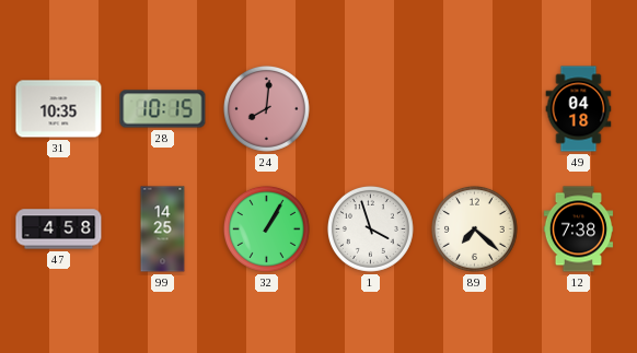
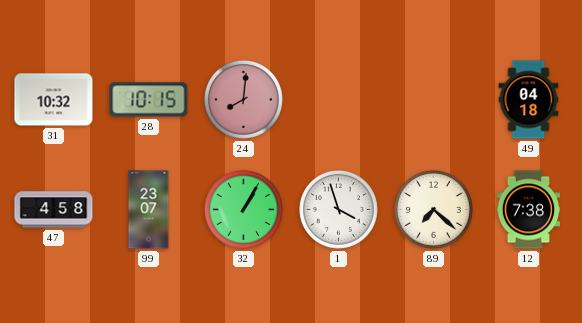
31: 10:35 -> 10:32 (54, 100)
99: 14:25 -> 23:07 (149, 210)
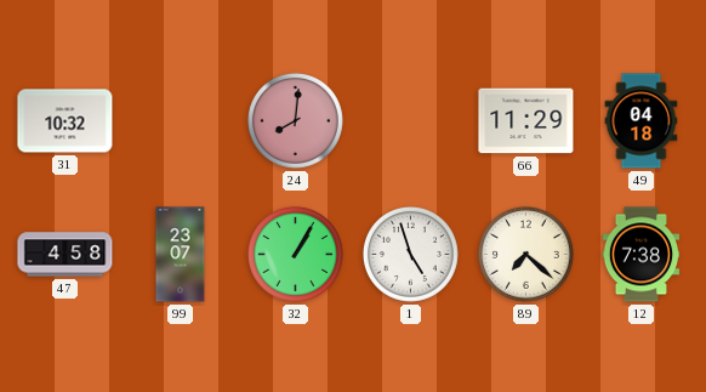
28: 10:15 -> none (149, 100)
66: none -> 11:29 (526, 121)
1: 3:57 -> 4:57 (410, 254)
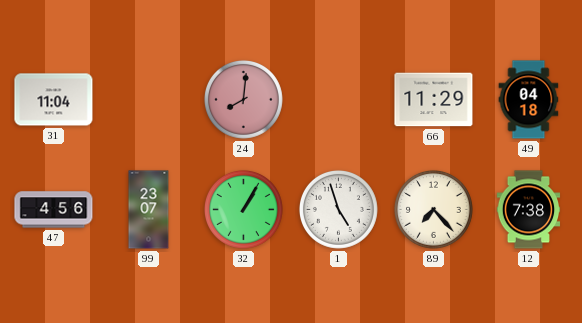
31: 10:32 -> 11:04 (54, 100)
47: 4:58 -> 4:56 (54, 210)
89: 7:22 -> 7:23 (433, 209)
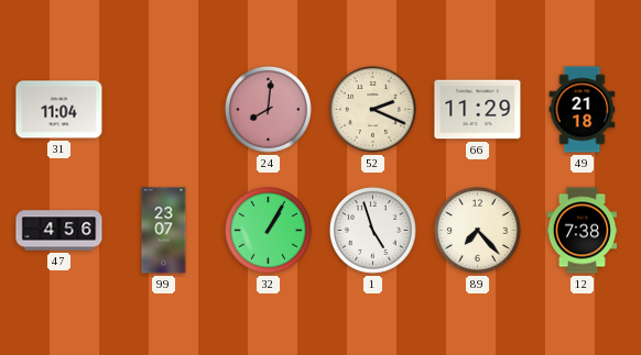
52: none -> 2:19 (372, 109)
49: 04:18 -> 21:18 (583, 110)
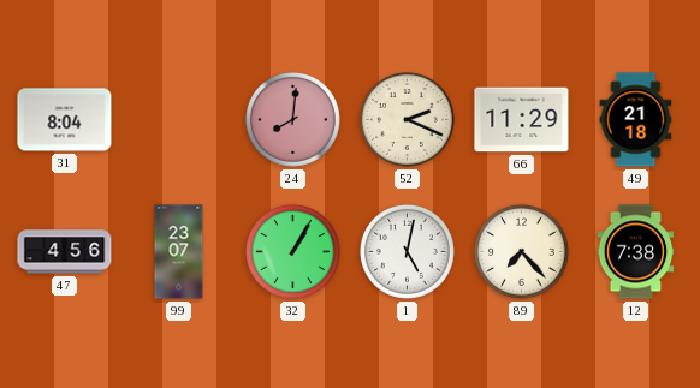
31: 11:04 -> 8:04 (65, 120)
1: 4:57 -> 5:02 (407, 251)
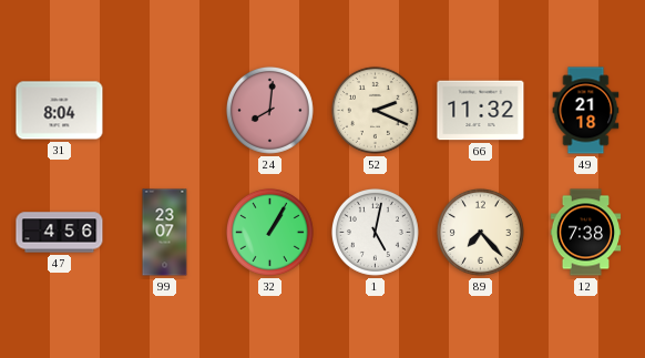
66: 11:29 -> 11:32 (481, 111)
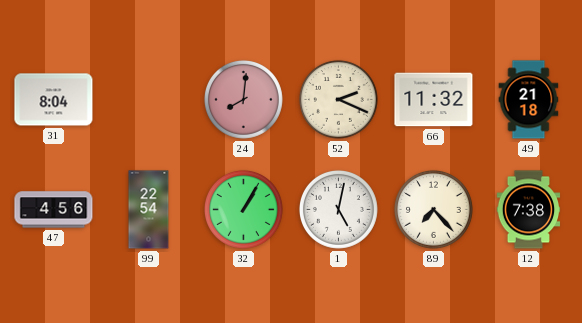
99: 23:07 -> 22:54 (149, 210)
